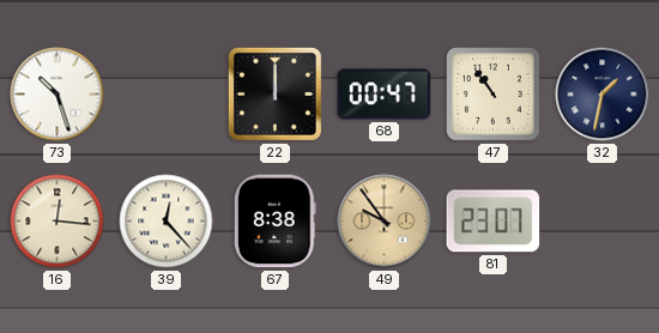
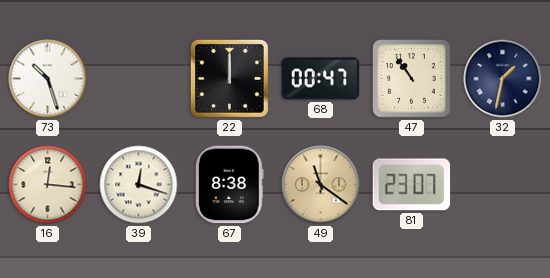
39: 12:23 -> 12:18 (139, 185)
49: 9:54 -> 11:21 (321, 185)
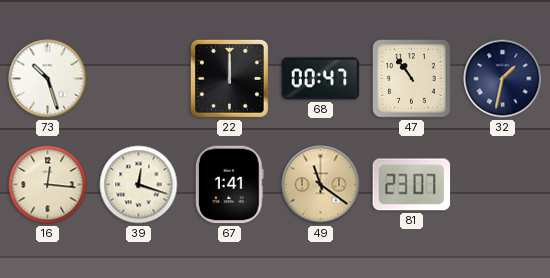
67: 8:38 -> 1:41 (229, 185)
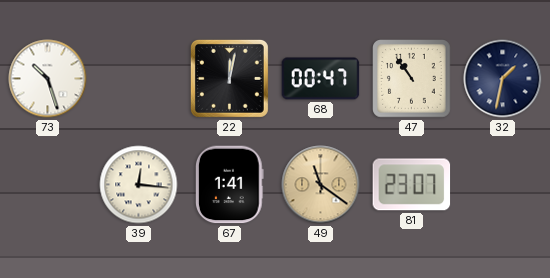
22: 12:00 -> 12:02 (229, 78)
16: 12:16 -> none (48, 185)
39: 12:18 -> 12:16 (139, 185)
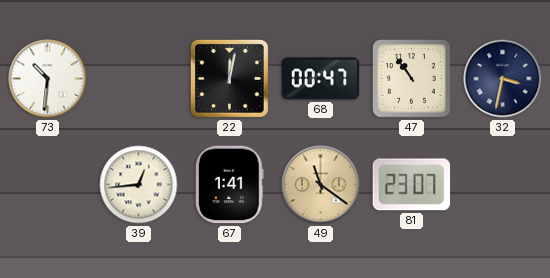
73: 10:27 -> 10:31 (48, 79)
32: 1:32 -> 3:32 (503, 79)
39: 12:16 -> 12:44 (139, 185)
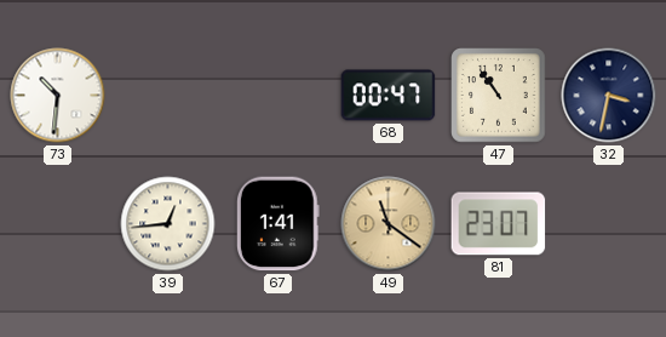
22: 12:02 -> none (229, 78)
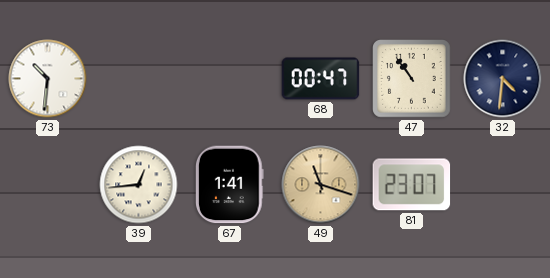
32: 3:32 -> 4:31 (503, 79)
49: 11:21 -> 11:18 (321, 185)
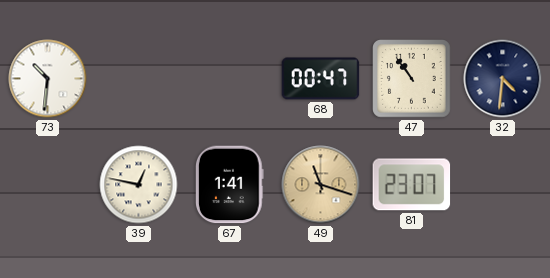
39: 12:44 -> 12:47 (139, 185)
